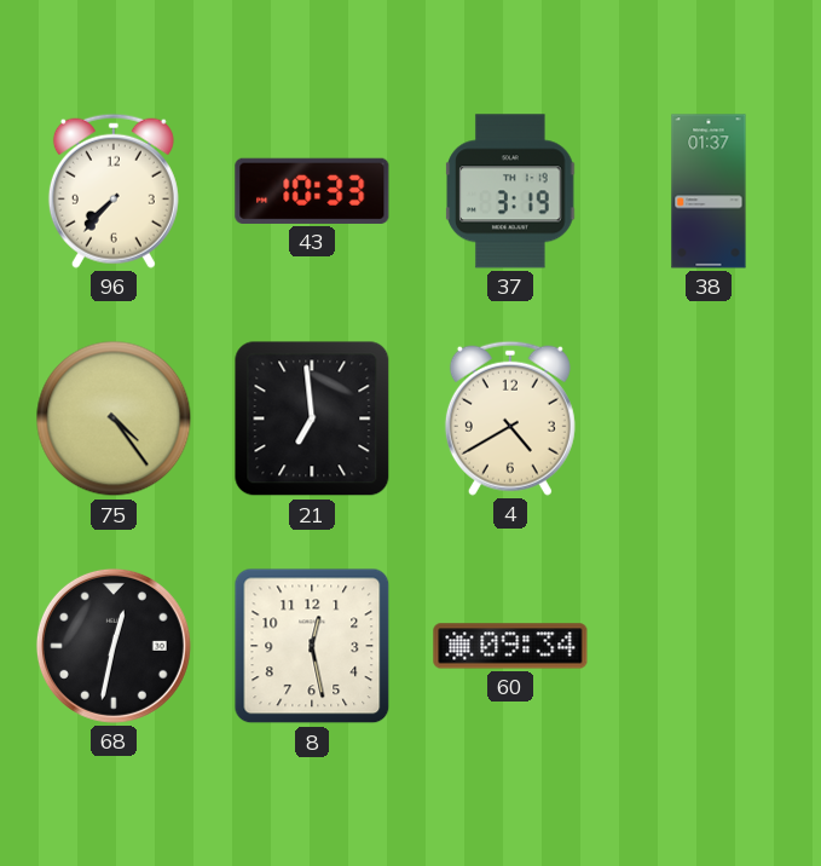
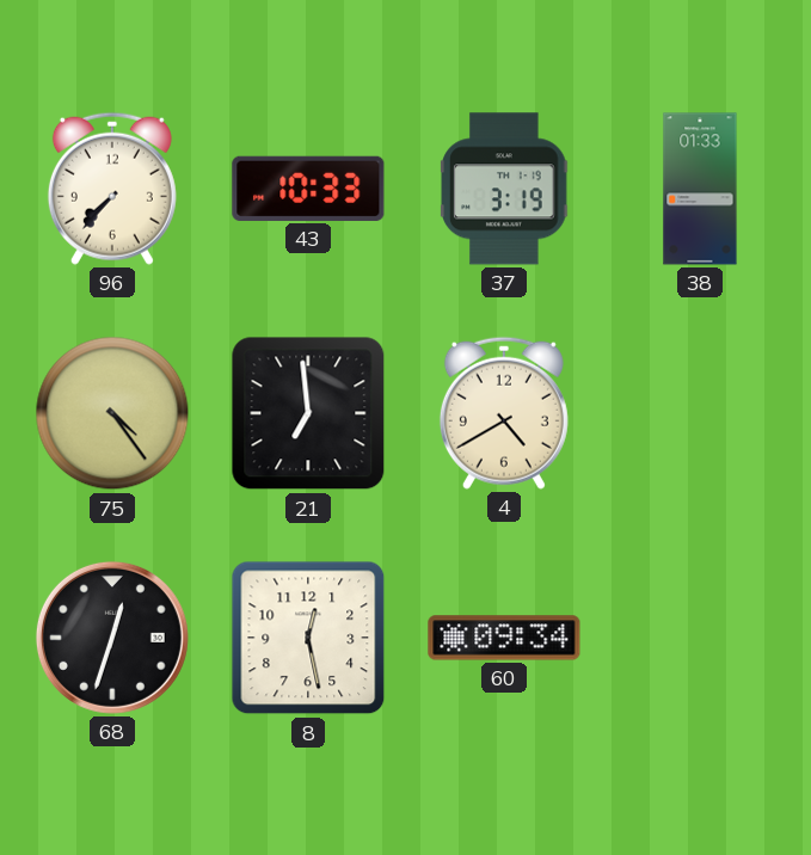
38: 01:37 -> 01:33 (700, 189)
68: 12:32 -> 12:33 (112, 638)
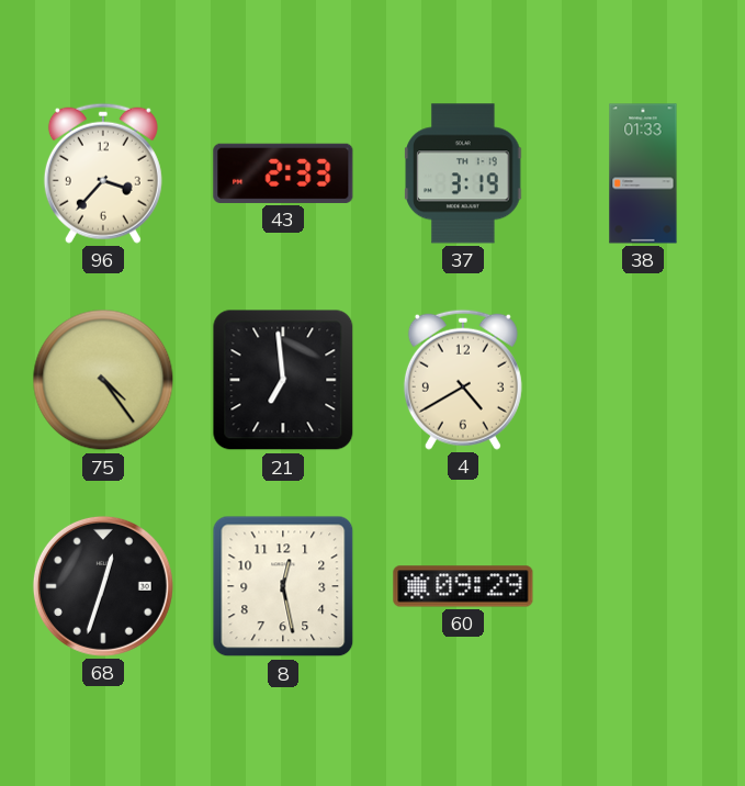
96: 7:37 -> 3:37 (103, 173)
43: 10:33 -> 2:33 (283, 173)
60: 09:34 -> 09:29 (463, 586)
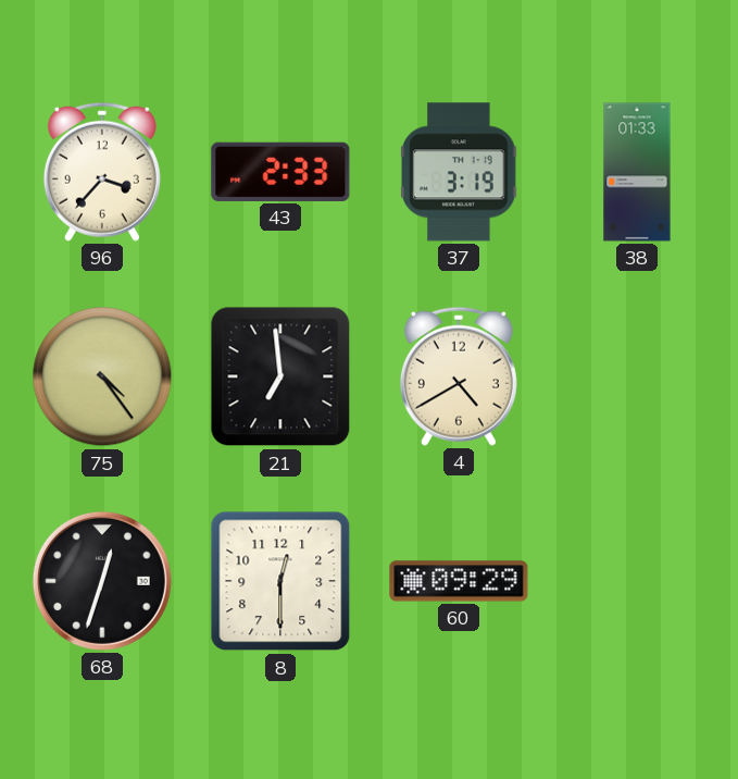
8: 12:28 -> 12:30 (280, 581)
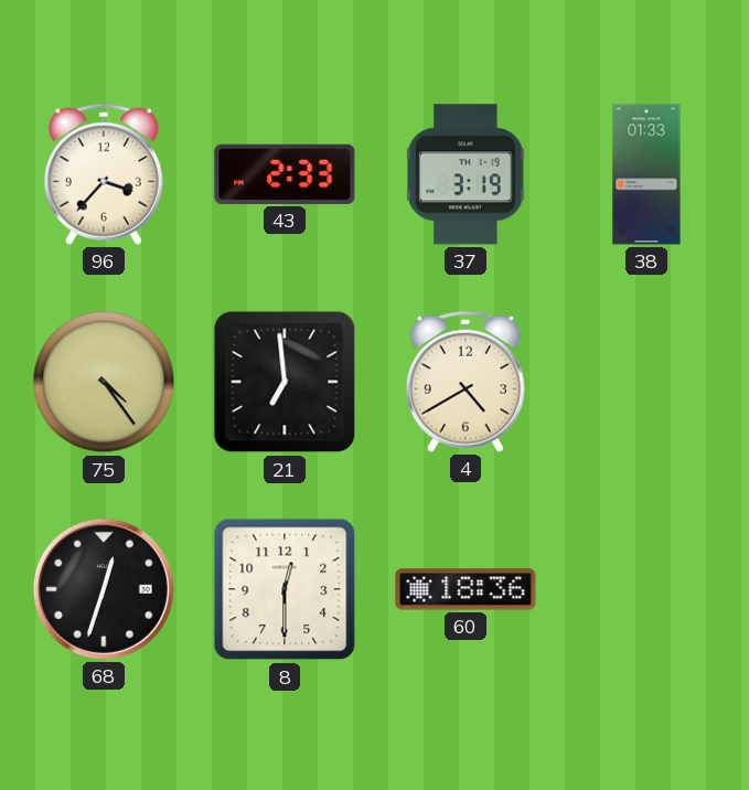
60: 09:29 -> 18:36 (466, 589)
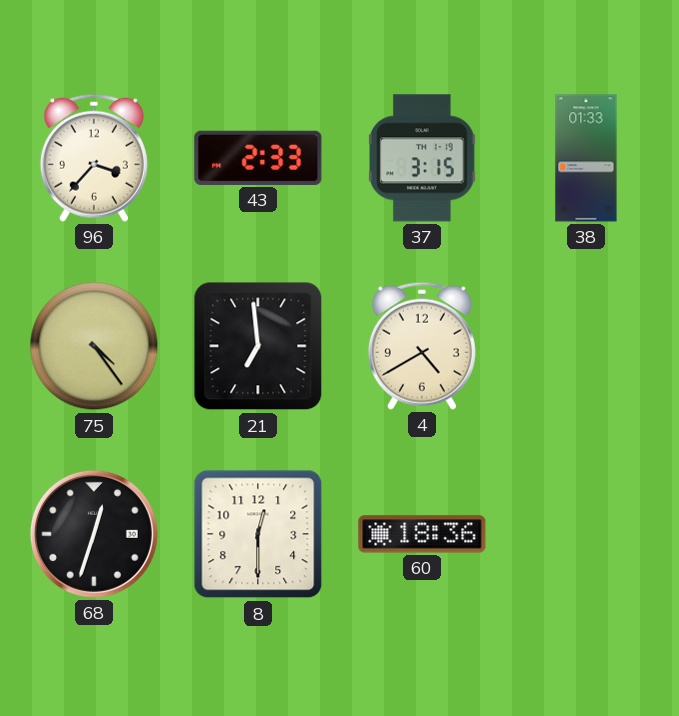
37: 3:19 -> 3:15 (422, 158)
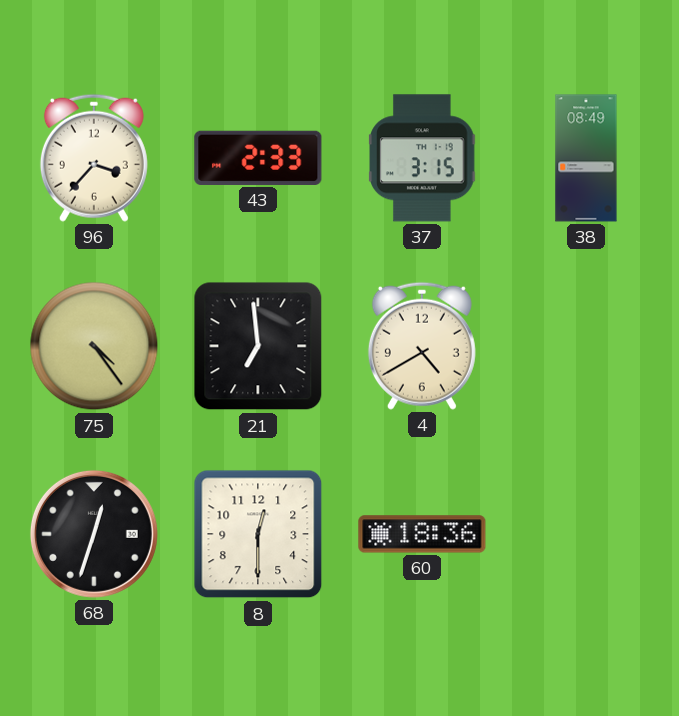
38: 01:33 -> 08:49 (586, 158)
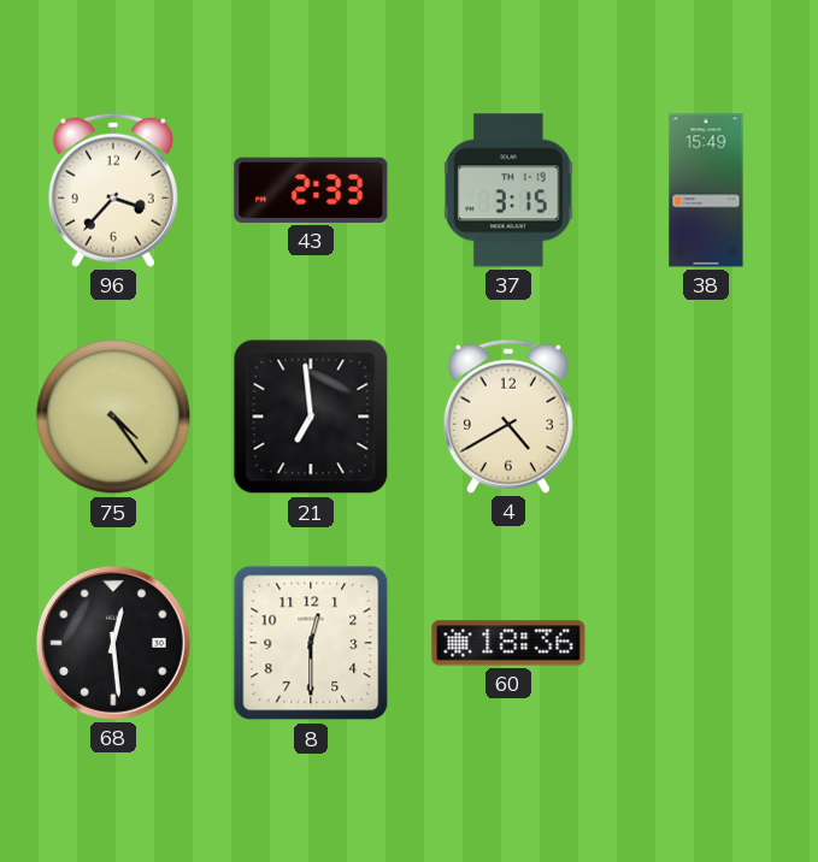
38: 08:49 -> 15:49 (706, 190)
68: 12:33 -> 12:29 (113, 643)
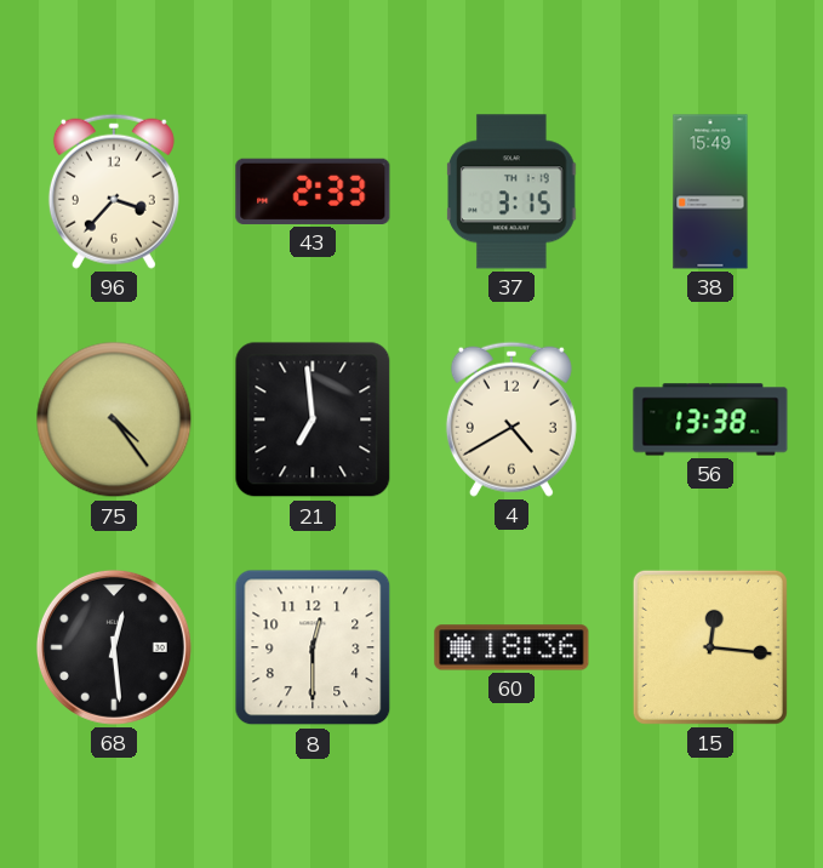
56: none -> 13:38 (710, 419)
15: none -> 12:16 (710, 647)
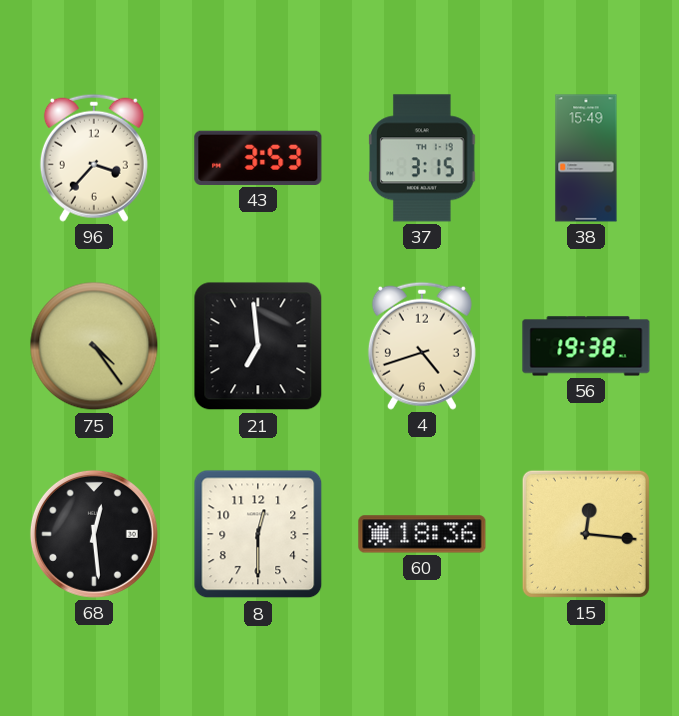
43: 2:33 -> 3:53 (258, 158)
4: 4:40 -> 4:42 (422, 346)
56: 13:38 -> 19:38 (586, 346)
